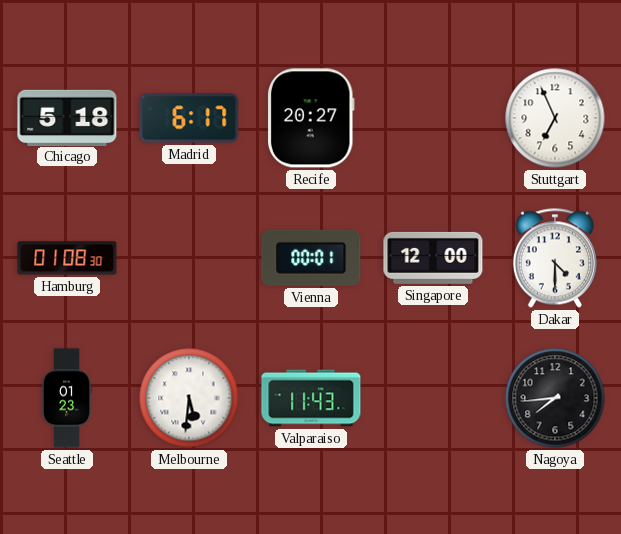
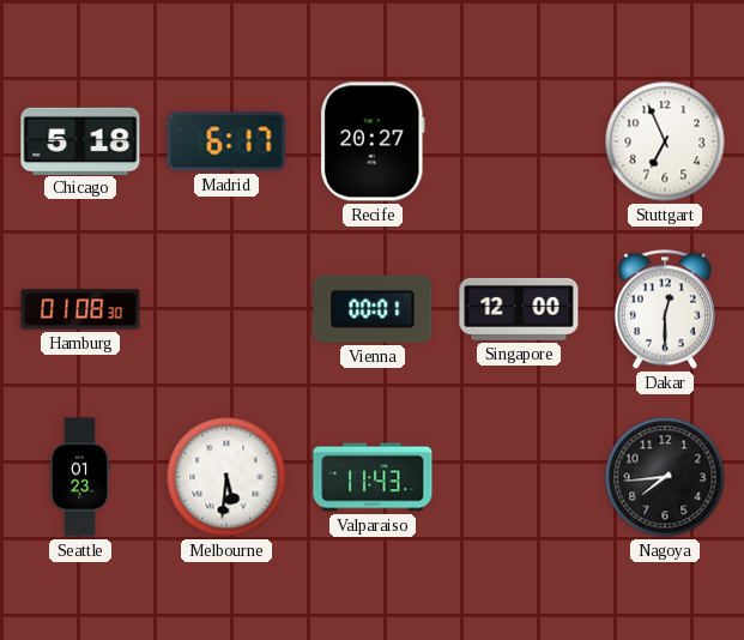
Dakar: 4:30 -> 12:30 (665, 309)
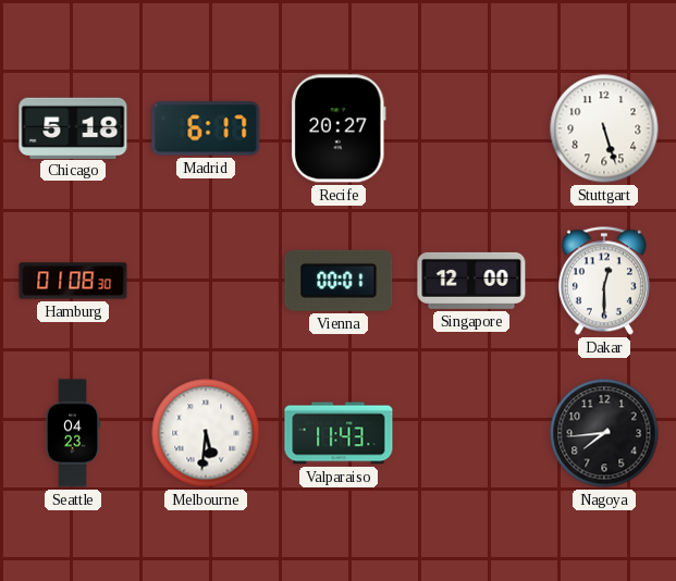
Stuttgart: 6:56 -> 5:27 (604, 128)
Seattle: 01:23 -> 04:23 (73, 433)
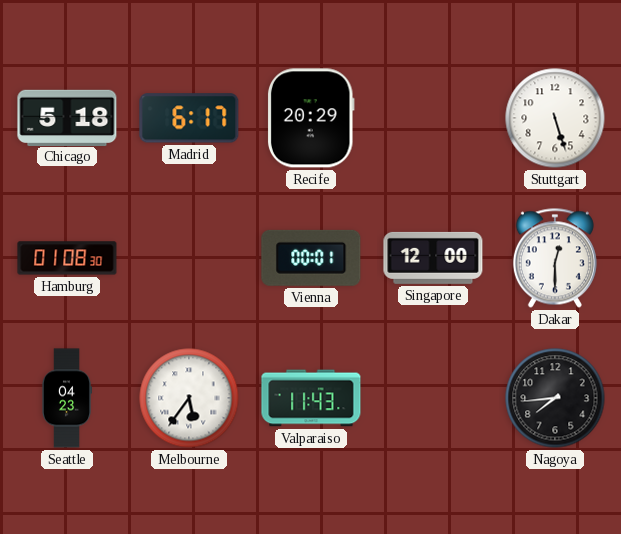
Recife: 20:27 -> 20:29 (311, 118)
Melbourne: 5:31 -> 5:36 (189, 398)
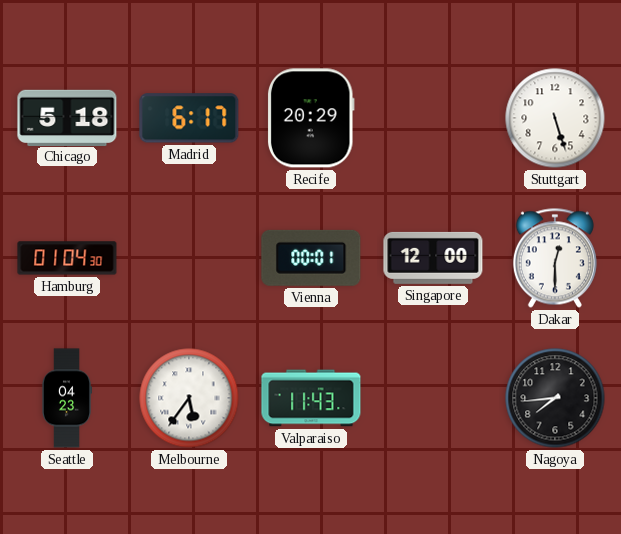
Hamburg: 01:08 -> 01:04 (67, 258)
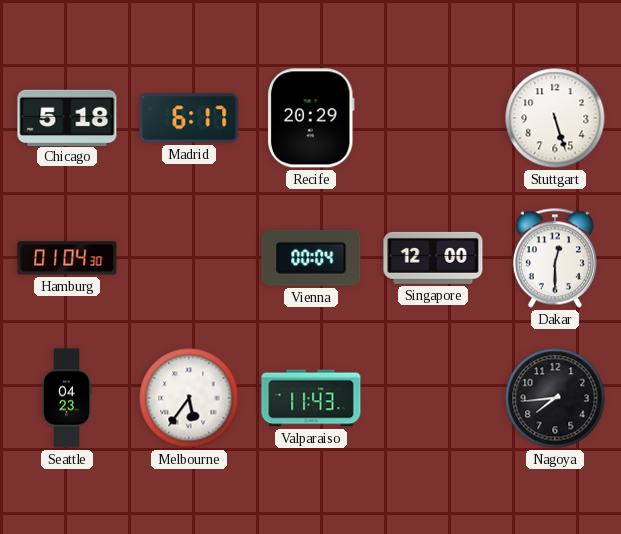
Vienna: 00:01 -> 00:04 (311, 258)
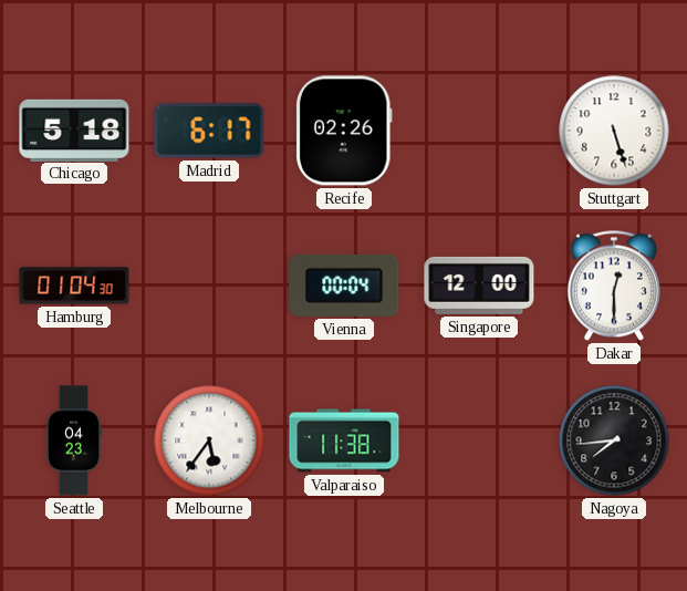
Recife: 20:29 -> 02:26 (344, 131)
Valparaiso: 11:43 -> 11:38 (344, 440)
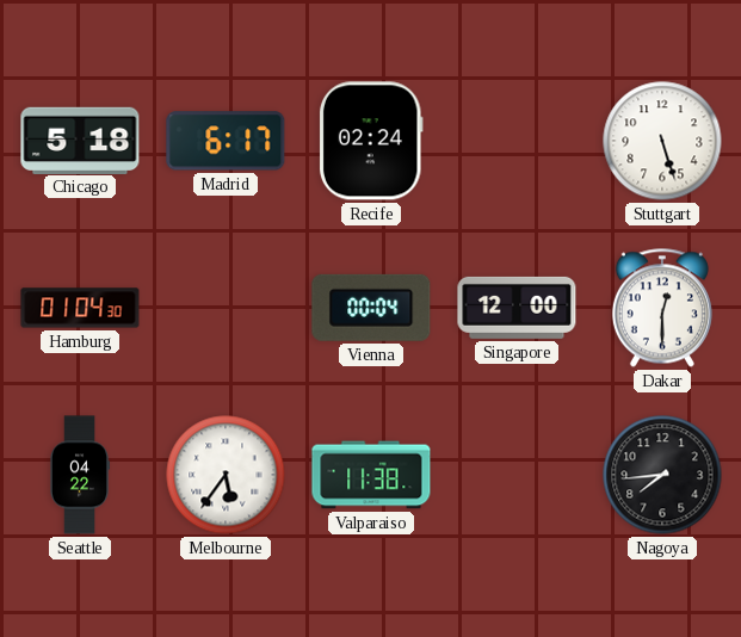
Recife: 02:26 -> 02:24 (371, 141)
Seattle: 04:23 -> 04:22 (80, 475)
